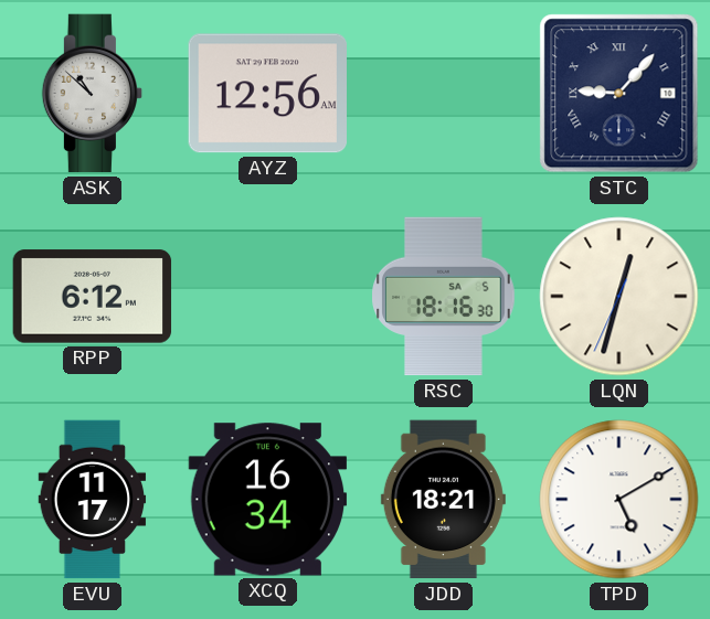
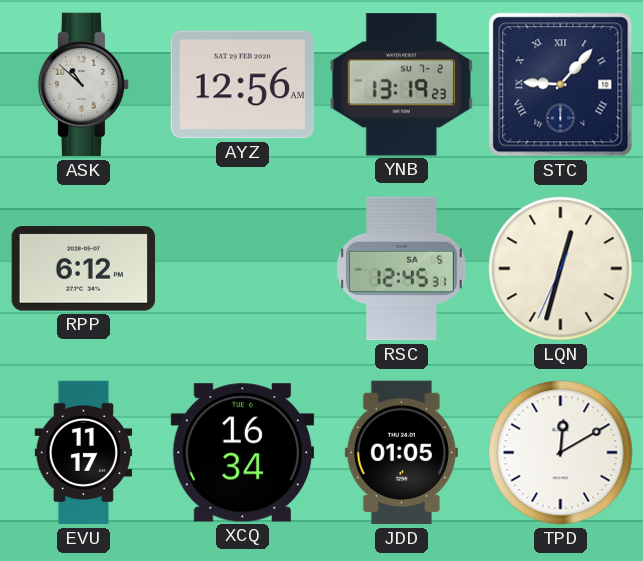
YNB: none -> 13:19 (402, 85)
RSC: 18:16 -> 12:45 (402, 269)
JDD: 18:21 -> 01:05 (401, 453)
TPD: 5:10 -> 12:10 (561, 453)
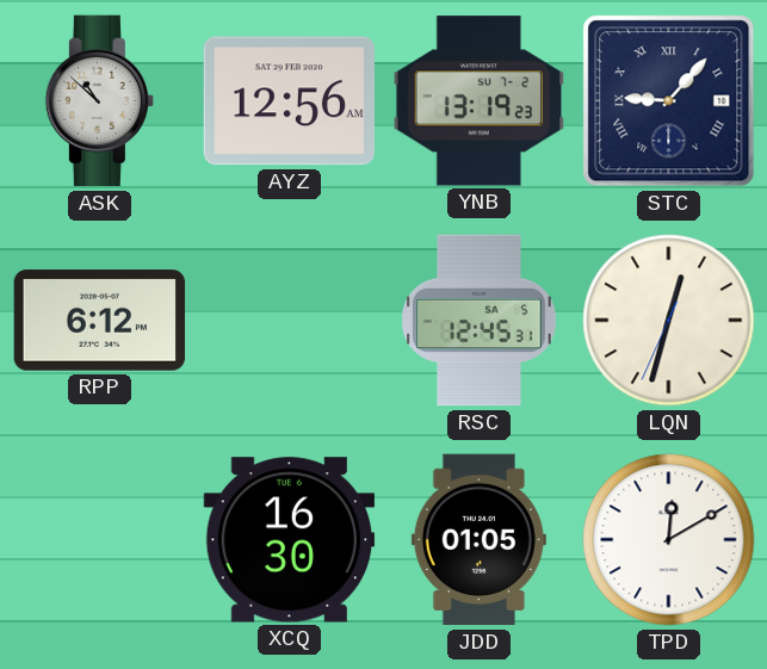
EVU: 11:17 -> none (84, 453)
XCQ: 16:34 -> 16:30 (290, 540)
